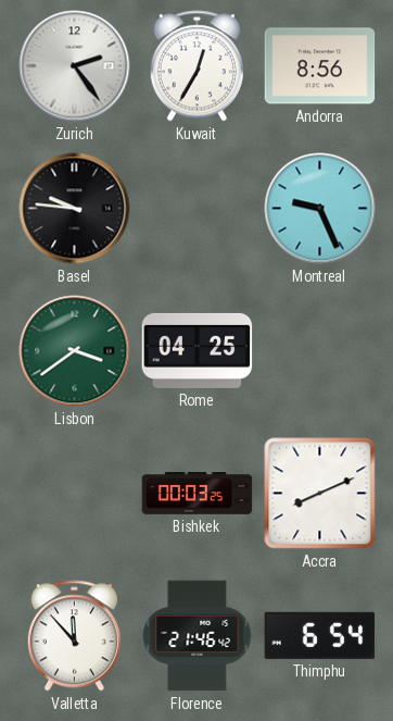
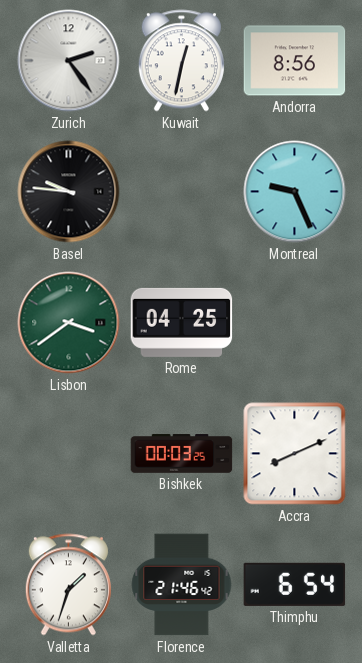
Kuwait: 12:35 -> 12:32 (181, 61)
Valletta: 11:53 -> 1:33 (68, 585)
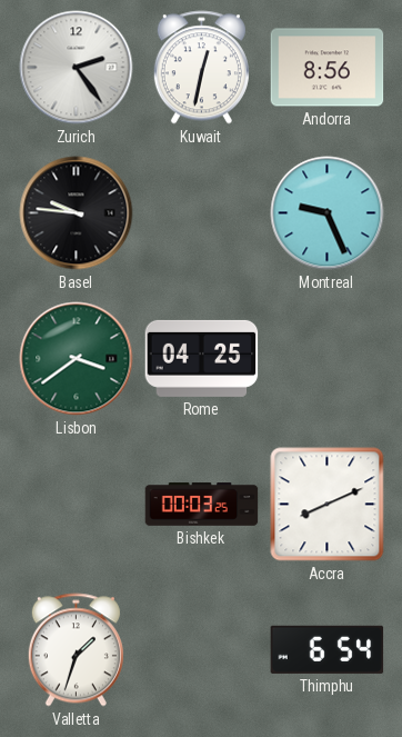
Florence: 21:46 -> none (182, 585)
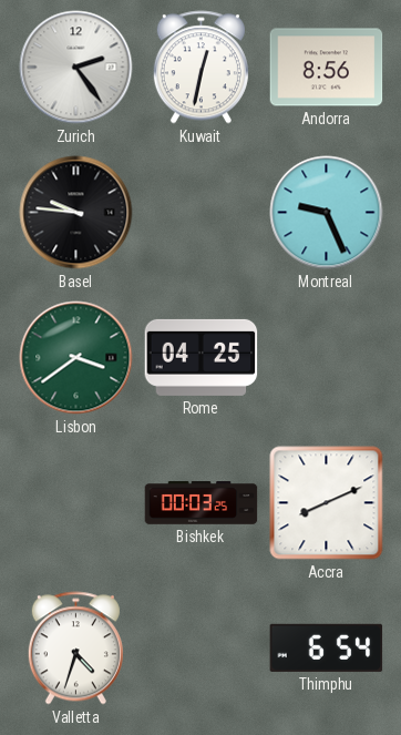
Valletta: 1:33 -> 4:33 (75, 649)
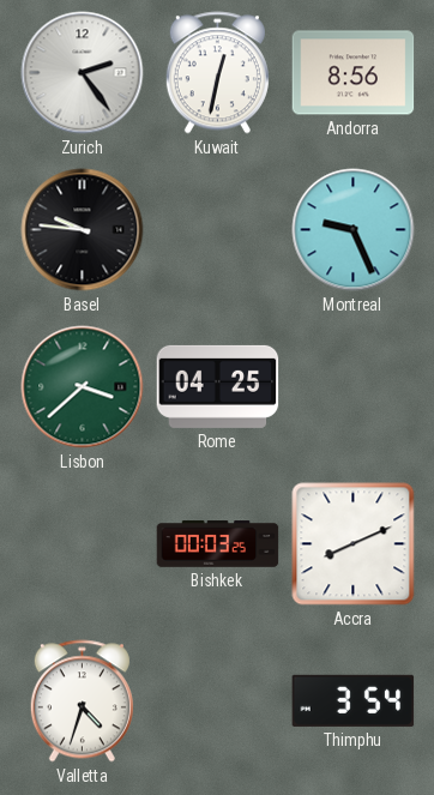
Lisbon: 3:39 -> 3:38 (83, 387)
Thimphu: 6:54 -> 3:54 (354, 700)
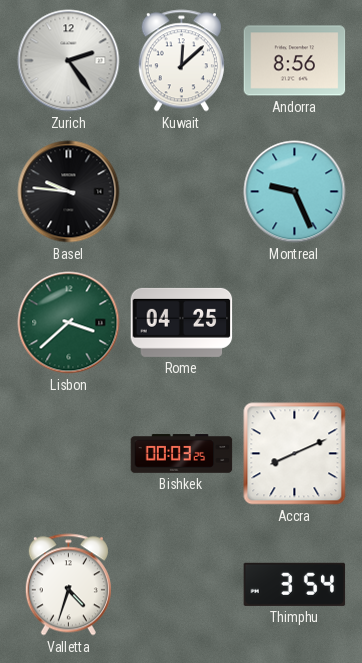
Kuwait: 12:32 -> 12:08 (181, 61)
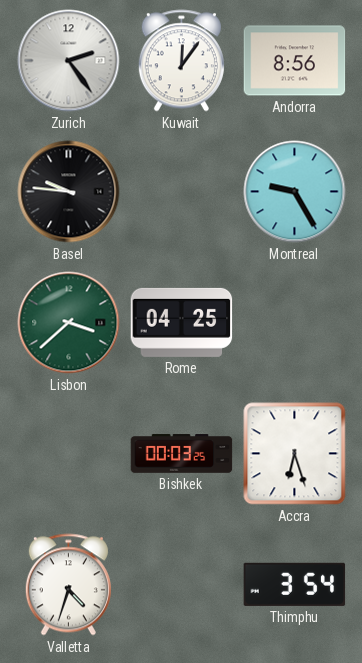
Kuwait: 12:08 -> 12:06 (181, 61)
Montreal: 9:26 -> 9:25 (295, 192)
Accra: 8:11 -> 6:27 (295, 454)
